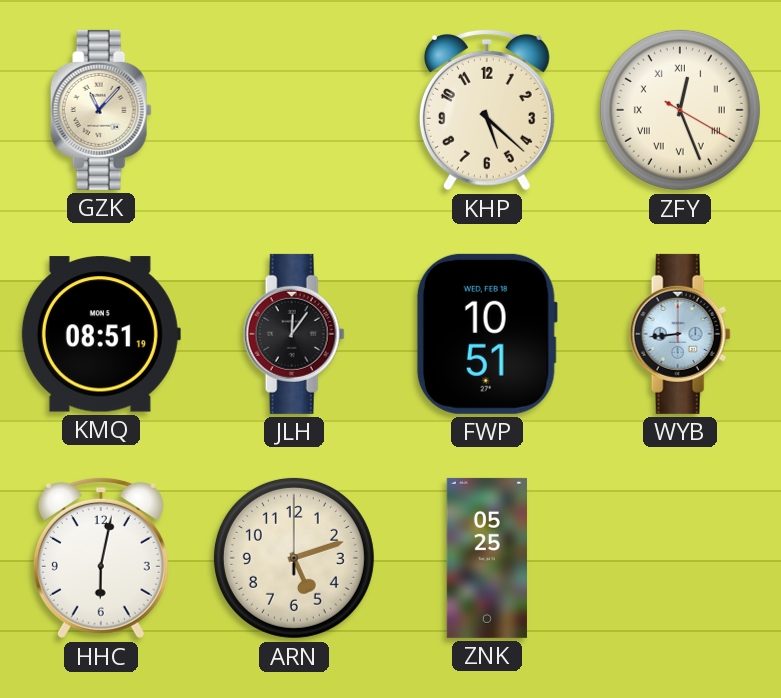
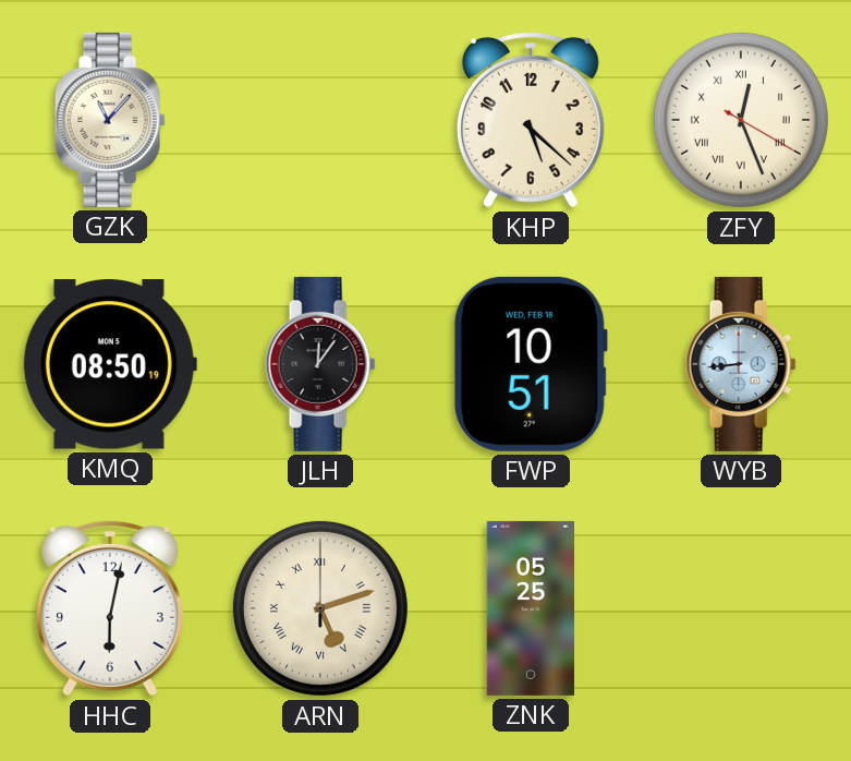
KMQ: 08:51 -> 08:50 (110, 364)
ARN numerals: Arabic -> Roman (320, 608)
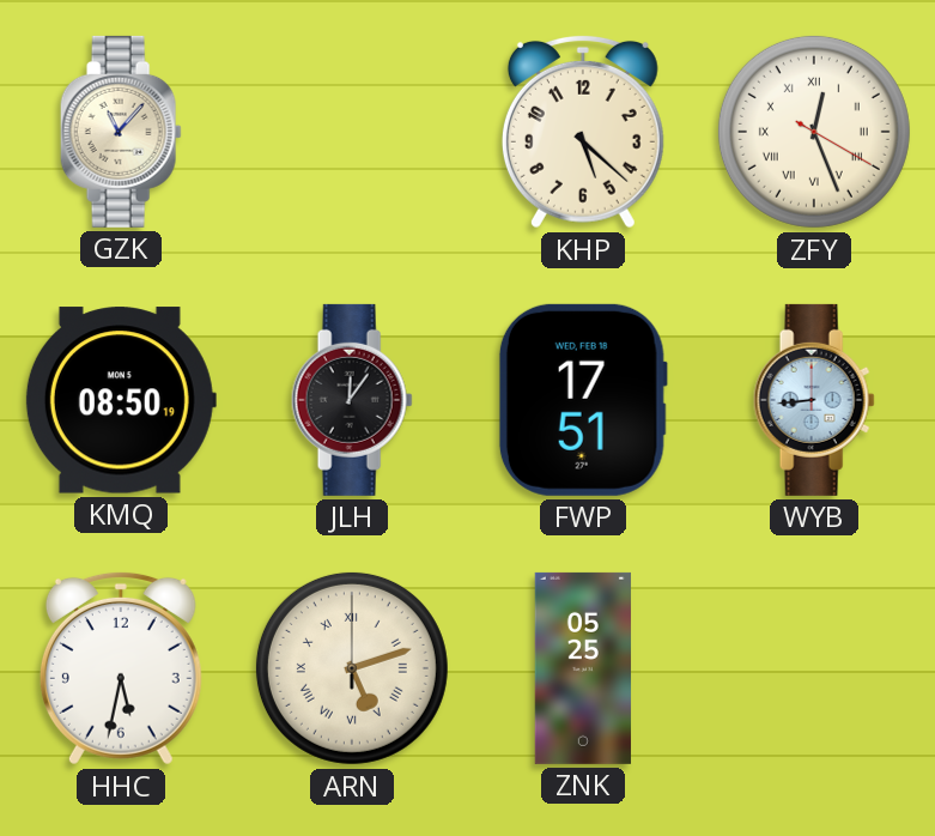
FWP: 10:51 -> 17:51 (583, 400)
HHC: 6:02 -> 5:32 (121, 668)
